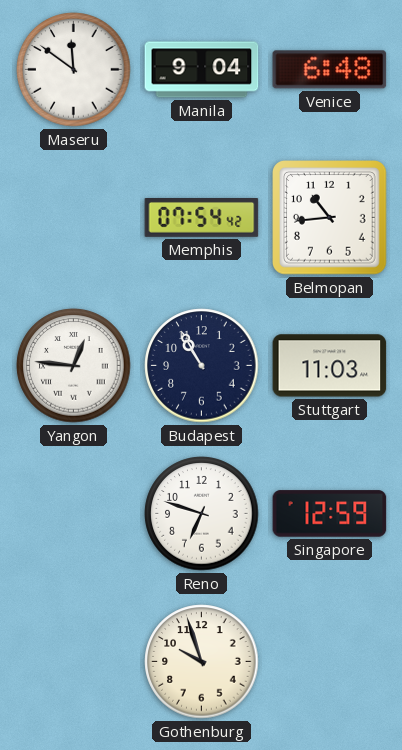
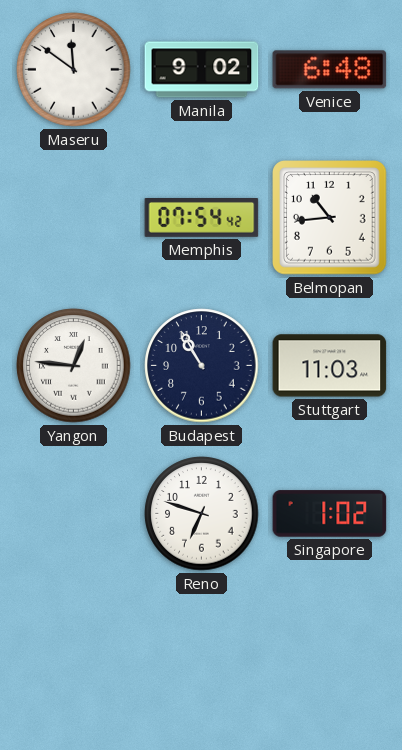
Manila: 9:04 -> 9:02 (202, 70)
Singapore: 12:59 -> 1:02 (330, 514)
Gothenburg: 9:57 -> none (202, 662)
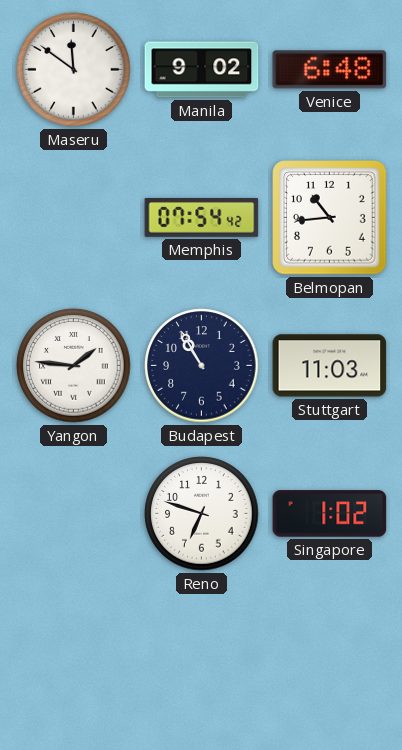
Yangon: 12:46 -> 1:46 (74, 366)
